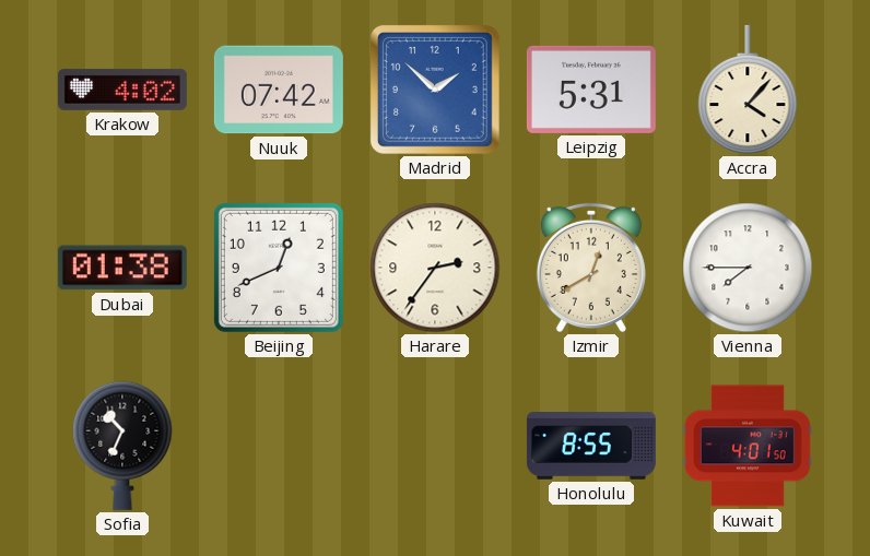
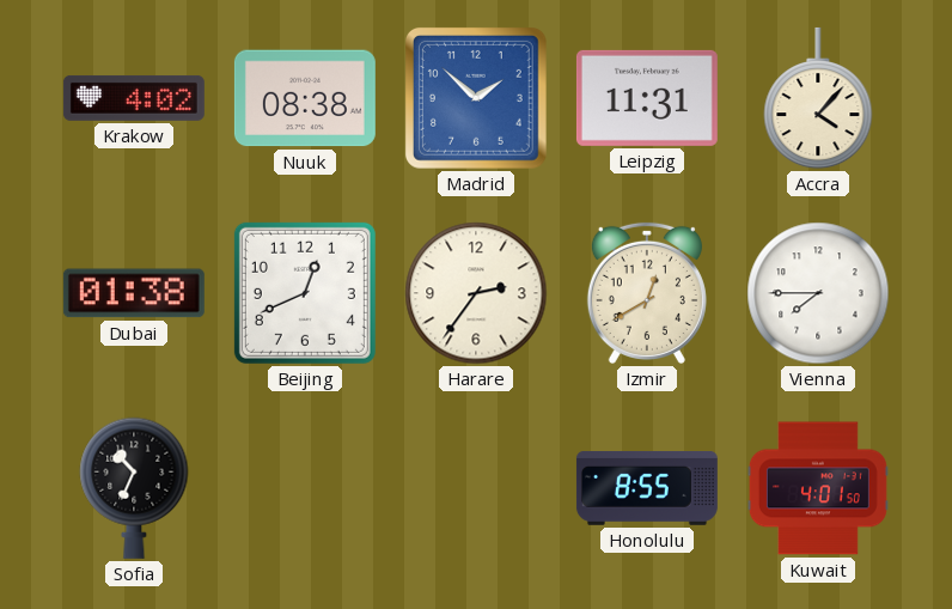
Nuuk: 07:42 -> 08:38 (305, 98)
Leipzig: 5:31 -> 11:31 (647, 98)
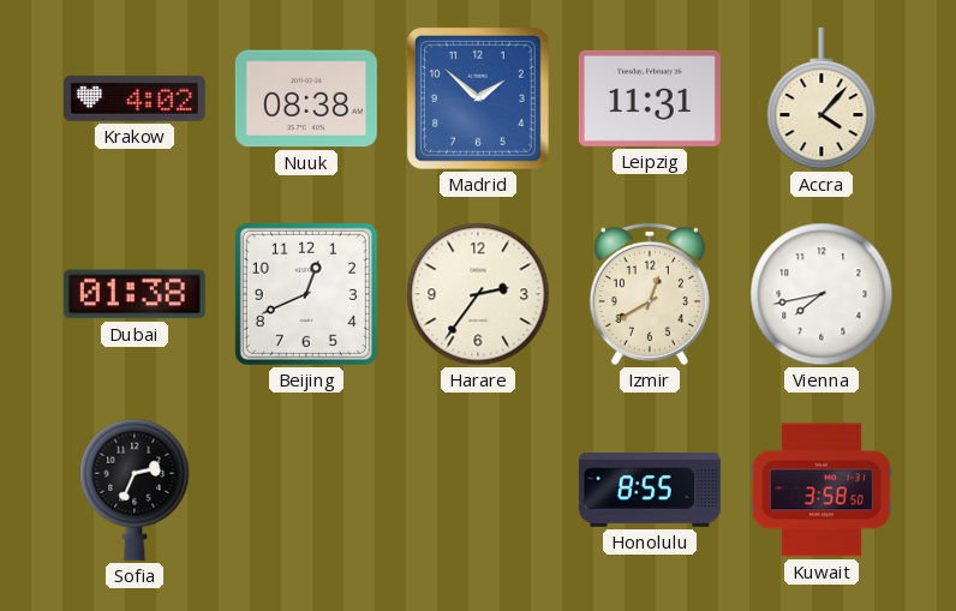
Vienna: 7:45 -> 7:43 (821, 294)
Sofia: 10:34 -> 2:34 (135, 490)
Kuwait: 4:01 -> 3:58 (821, 490)
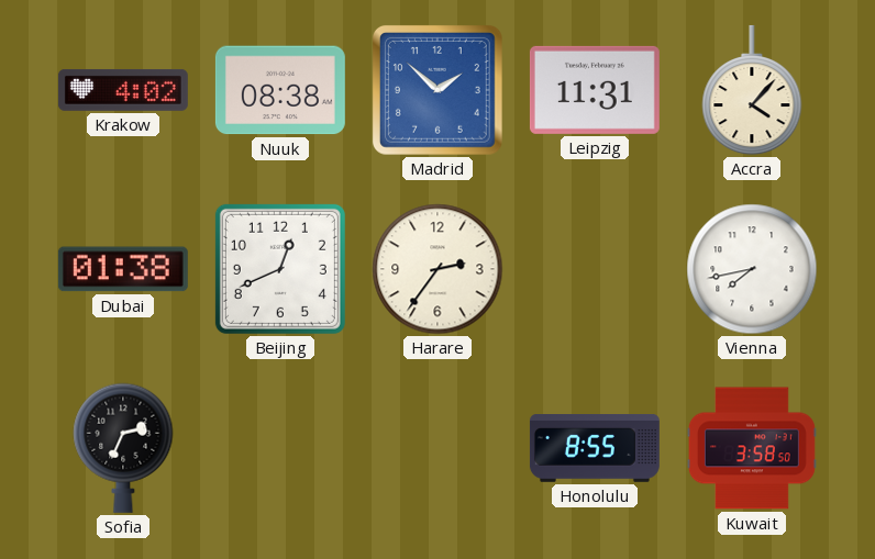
Izmir: 12:40 -> none (650, 294)
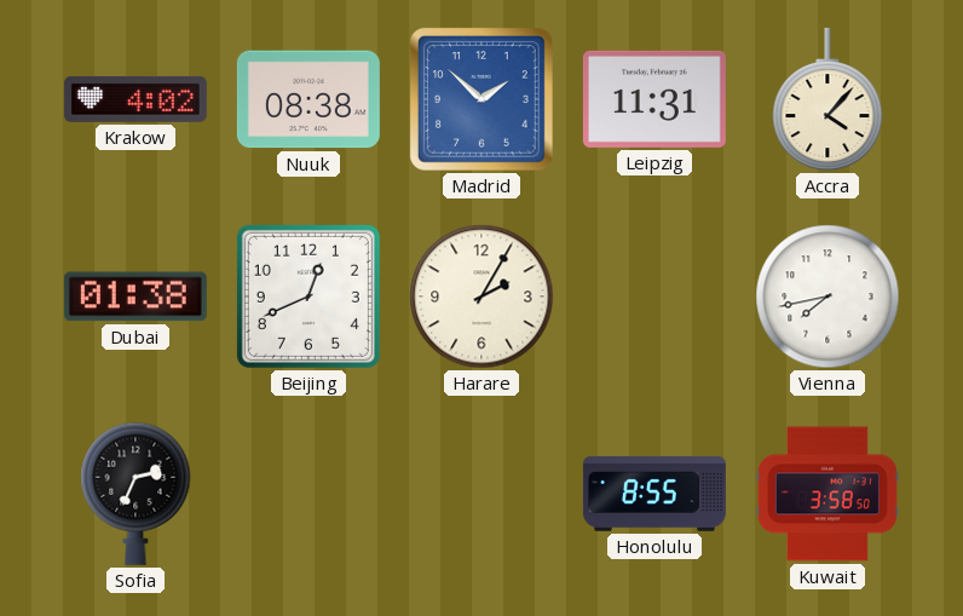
Harare: 2:36 -> 2:05 (481, 297)
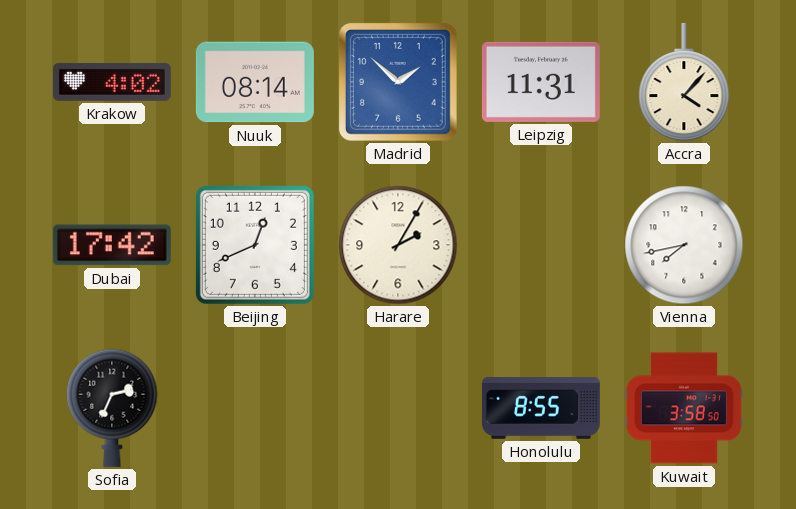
Nuuk: 08:38 -> 08:14 (255, 82)
Dubai: 01:38 -> 17:42 (112, 245)
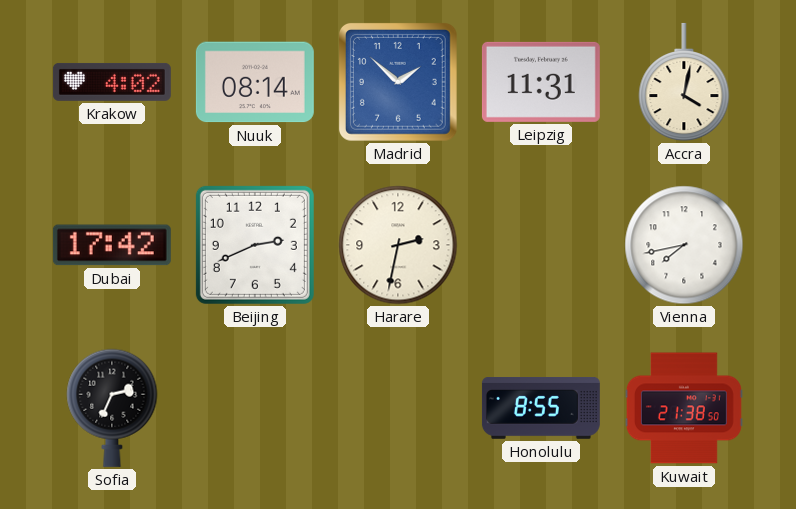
Accra: 4:07 -> 4:02 (684, 82)
Beijing: 12:41 -> 2:41 (255, 245)
Harare: 2:05 -> 2:32 (398, 245)
Kuwait: 3:58 -> 21:38 (684, 408)
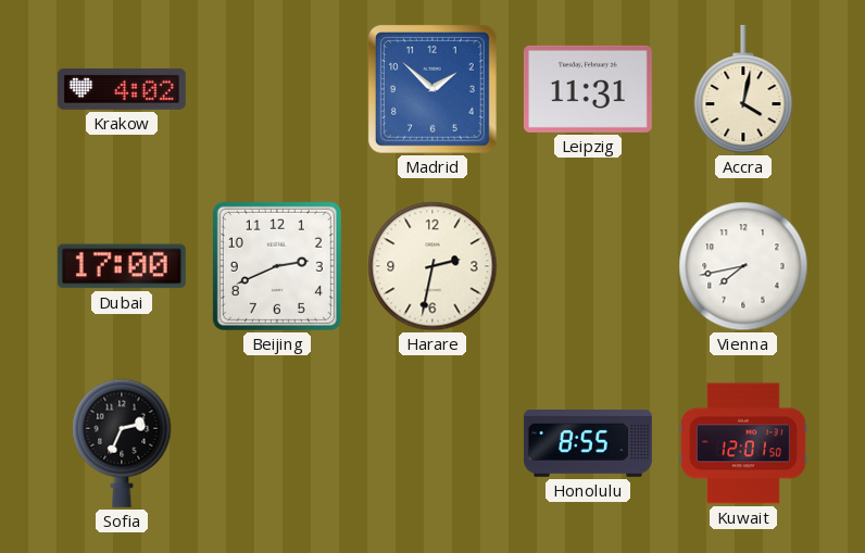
Nuuk: 08:14 -> none (255, 82)
Dubai: 17:42 -> 17:00 (122, 266)
Kuwait: 21:38 -> 12:01 (743, 443)
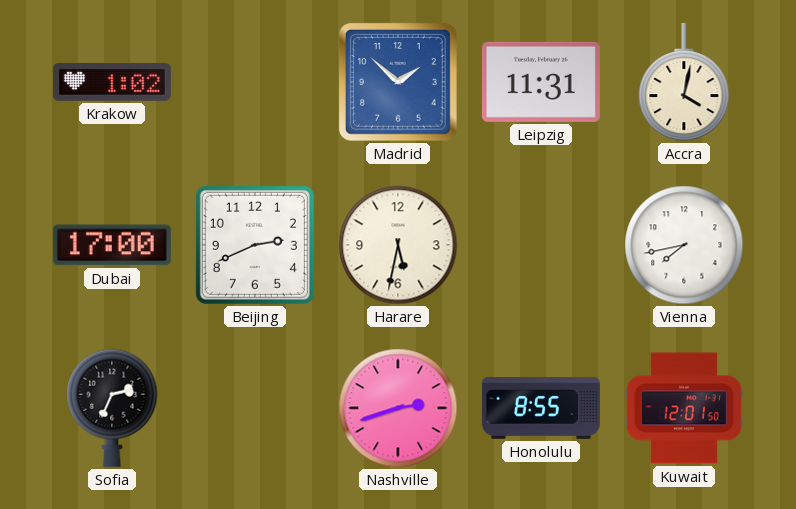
Krakow: 4:02 -> 1:02 (112, 82)
Harare: 2:32 -> 5:32 (398, 245)
Nashville: none -> 2:42 (398, 408)
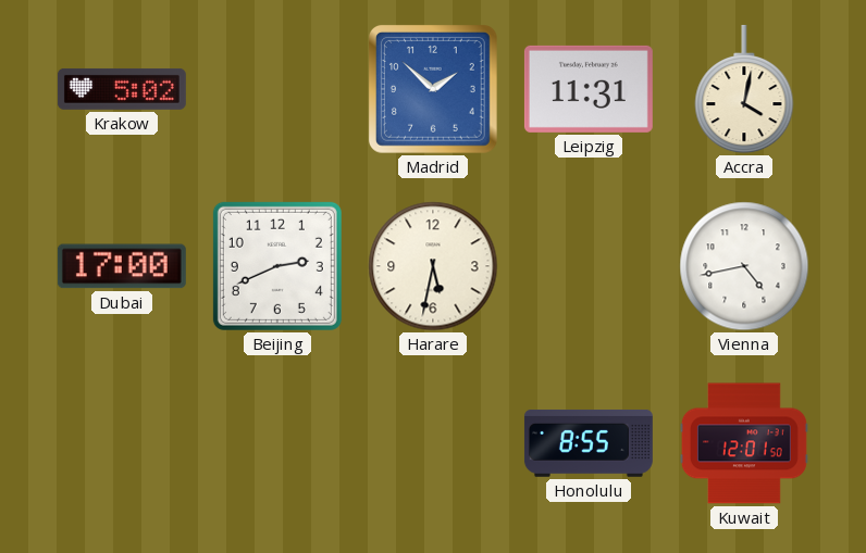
Krakow: 1:02 -> 5:02 (122, 89)
Vienna: 7:43 -> 4:43 (744, 266)
Sofia: 2:34 -> none (112, 408)
Nashville: 2:42 -> none (398, 408)
